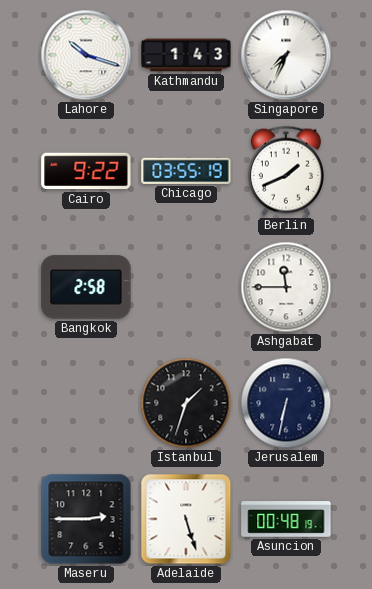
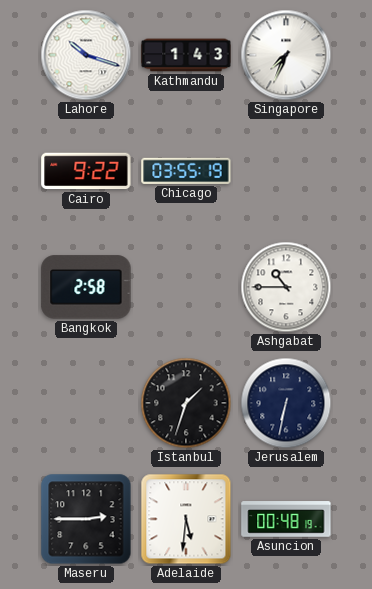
Berlin: 1:41 -> none (286, 171)
Ashgabat: 11:45 -> 10:45 (286, 287)
Adelaide: 5:27 -> 5:31 (186, 519)
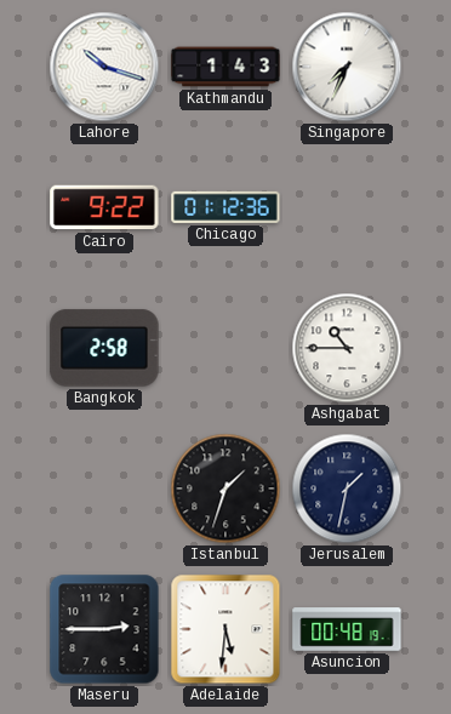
Chicago: 03:55 -> 01:12 (225, 207)
Jerusalem: 6:32 -> 1:32 (347, 489)
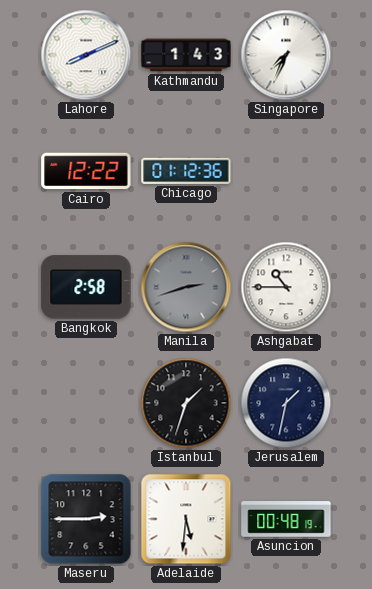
Lahore: 10:18 -> 8:11 (86, 55)
Cairo: 9:22 -> 12:22 (86, 171)
Manila: none -> 2:42 (186, 287)
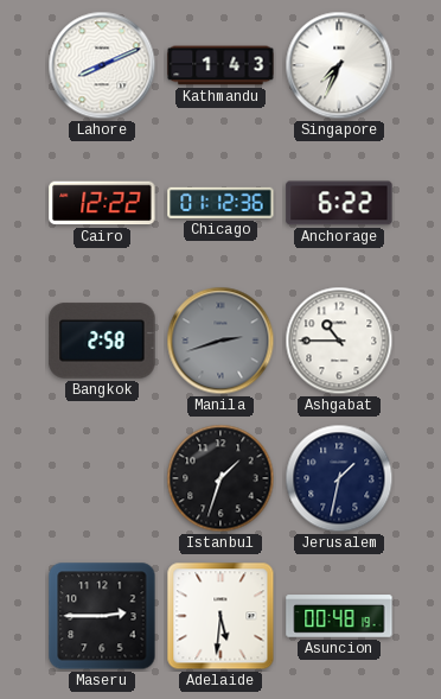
Anchorage: none -> 6:22 (339, 203)
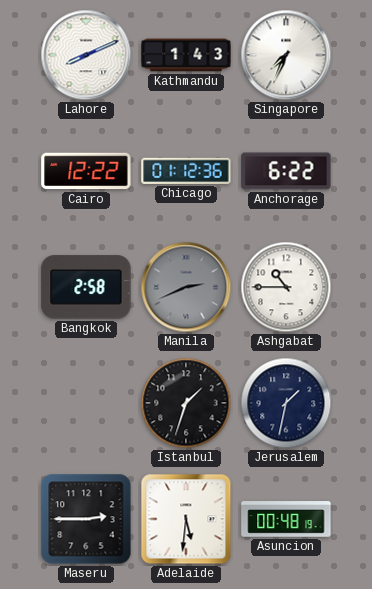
Manila: 2:42 -> 2:41 (186, 287)
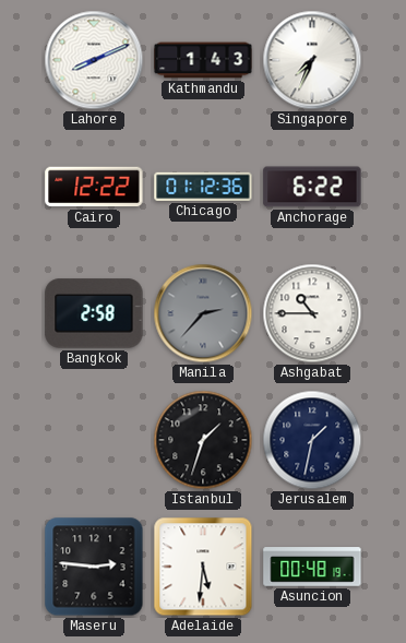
Manila: 2:41 -> 2:37 (203, 313)
Maseru: 2:45 -> 2:46 (94, 567)
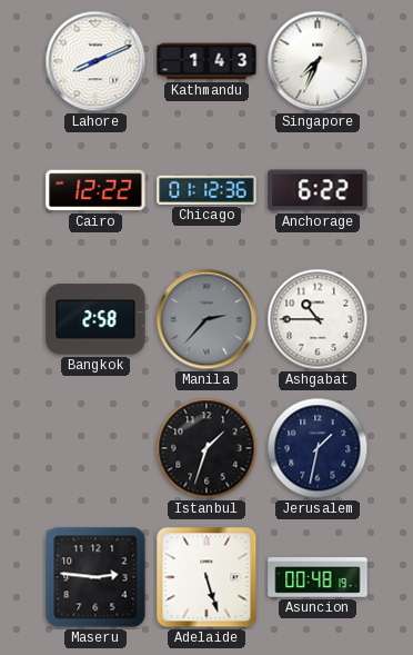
Adelaide: 5:31 -> 5:27 (206, 577)
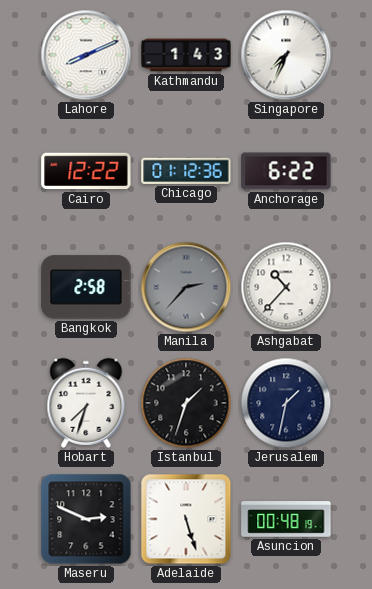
Ashgabat: 10:45 -> 10:37 (286, 287)
Hobart: none -> 7:33 (86, 403)
Maseru: 2:46 -> 2:49 (86, 519)
